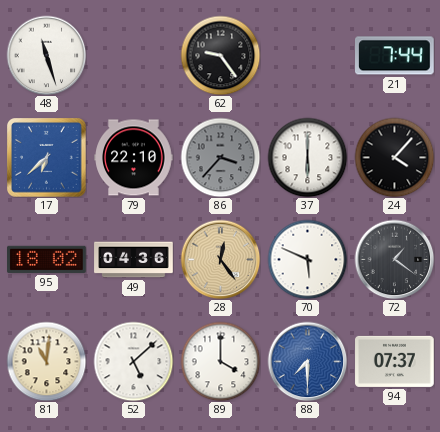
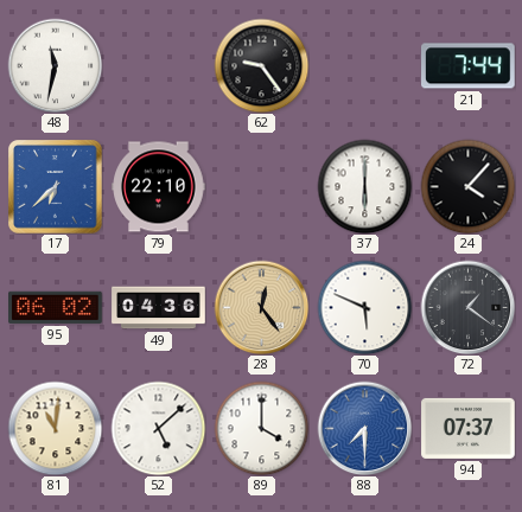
48: 11:27 -> 11:32 (55, 65)
86: 3:37 -> none (220, 157)
95: 18:02 -> 06:02 (56, 307)
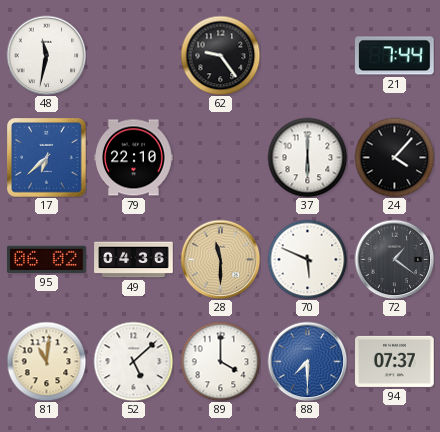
28: 12:24 -> 11:30 (220, 259)
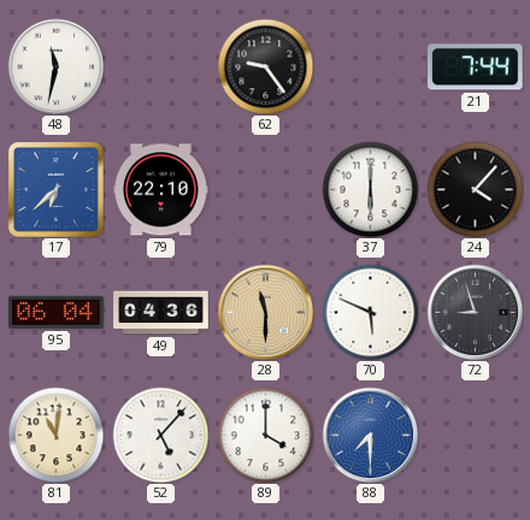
95: 06:02 -> 06:04 (57, 312)
72: 1:21 -> 8:57 (475, 312)
52: 5:08 -> 5:07 (160, 435)
94: 07:37 -> none (395, 361)
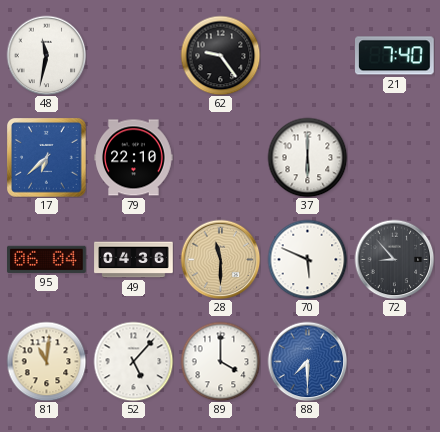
21: 7:44 -> 7:40 (395, 56)
24: 4:07 -> none (475, 189)
72: 8:57 -> 8:53 (394, 259)
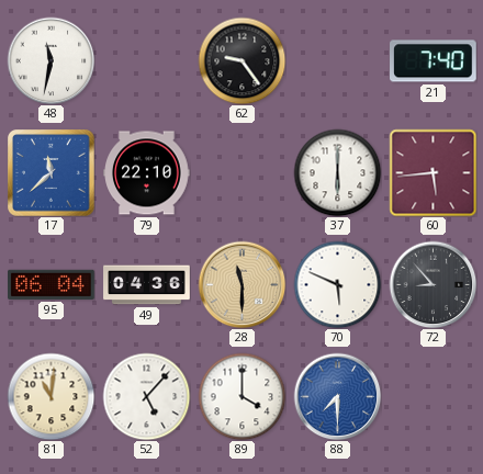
17: 6:38 -> 11:38 (52, 173)
60: none -> 5:44 (433, 172)
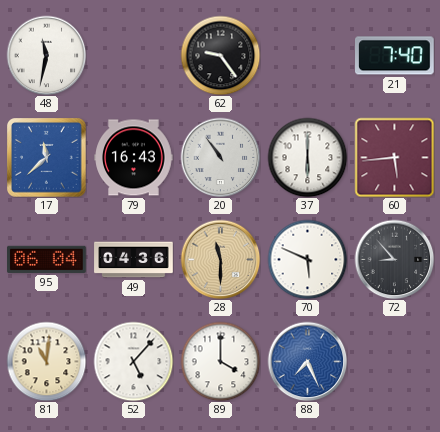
79: 22:10 -> 16:43 (134, 158)
20: none -> 10:54 (220, 157)
88: 7:30 -> 7:26 (307, 361)
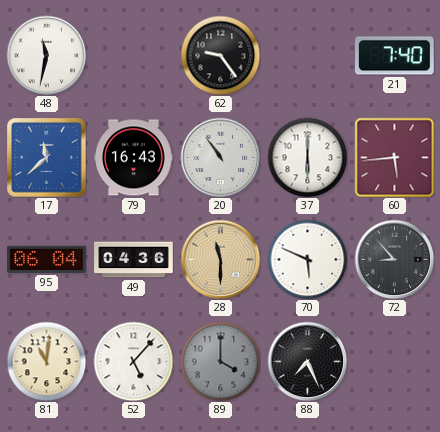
89 dial: white -> grey (220, 361)
88 dial: blue -> black (307, 361)
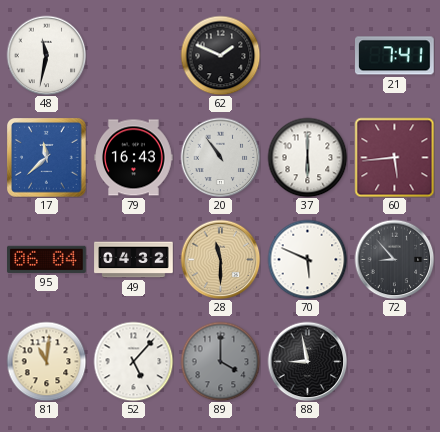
62: 9:24 -> 1:49 (220, 55)
21: 7:40 -> 7:41 (395, 56)
49: 04:36 -> 04:32 (134, 260)
88: 7:26 -> 8:58 (307, 361)
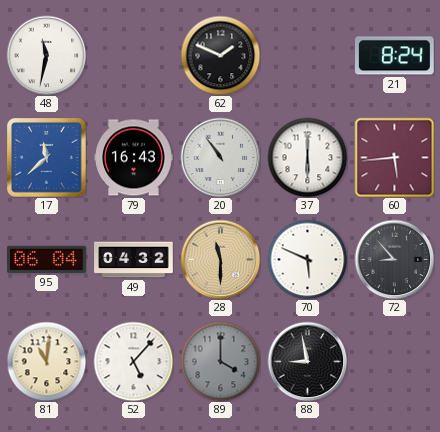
21: 7:41 -> 8:24 (395, 56)
